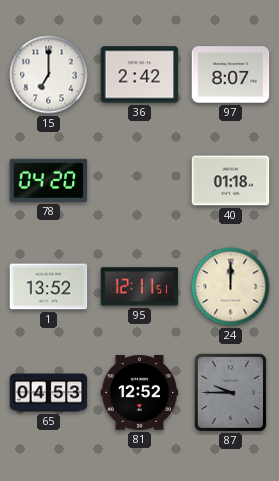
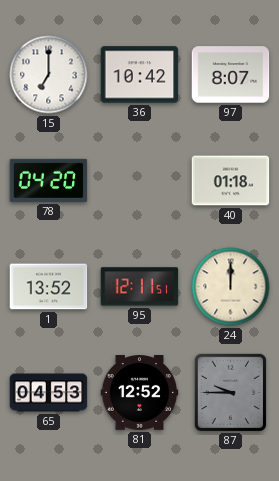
36: 2:42 -> 10:42 (140, 75)
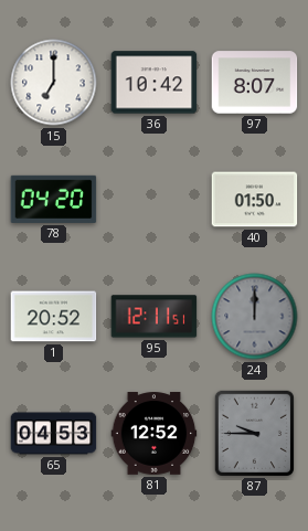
40: 01:18 -> 01:50 (255, 200)
1: 13:52 -> 20:52 (54, 317)
24 dial: cream -> grey (255, 317)
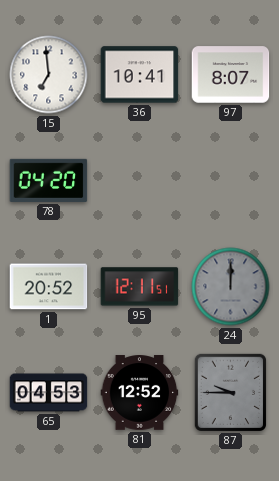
15: 7:00 -> 6:59 (49, 75)
36: 10:42 -> 10:41 (140, 75)
40: 01:50 -> none (255, 200)
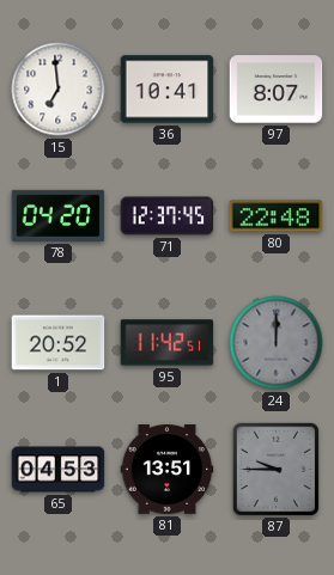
71: none -> 12:37 (168, 216)
80: none -> 22:48 (277, 216)
95: 12:11 -> 11:42 (168, 343)
81: 12:52 -> 13:51 (168, 470)
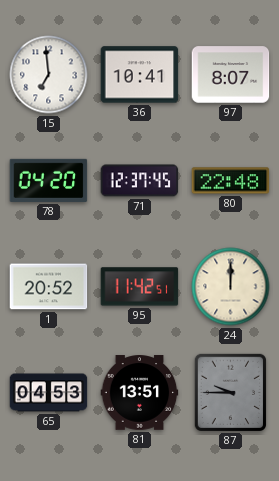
24 dial: grey -> cream (231, 287)
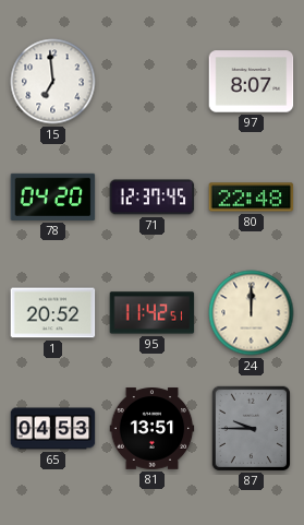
36: 10:41 -> none (140, 75)
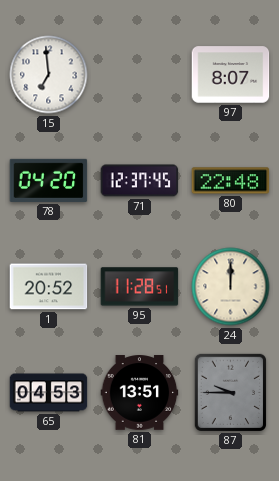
95: 11:42 -> 11:28 (140, 287)
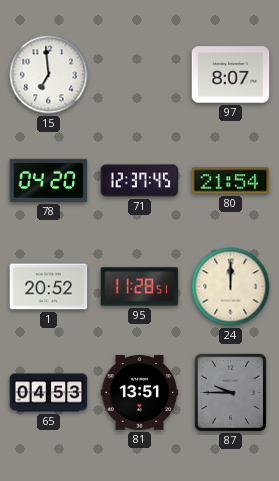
80: 22:48 -> 21:54 (231, 181)
